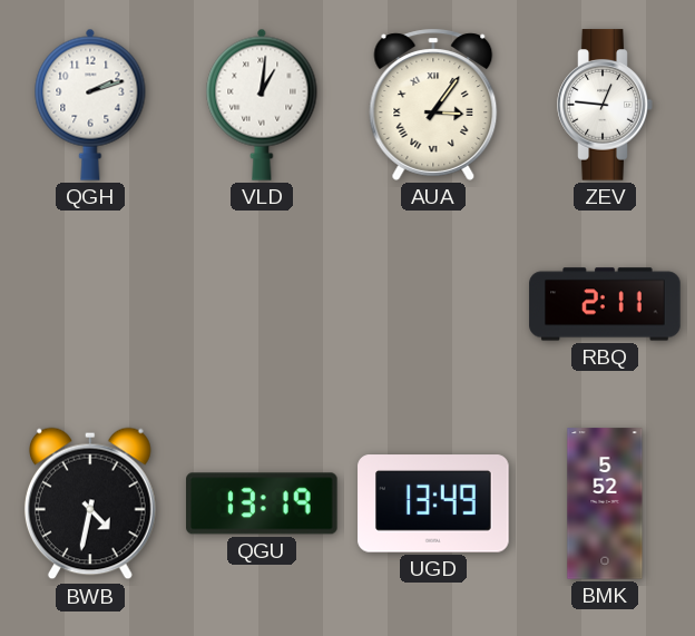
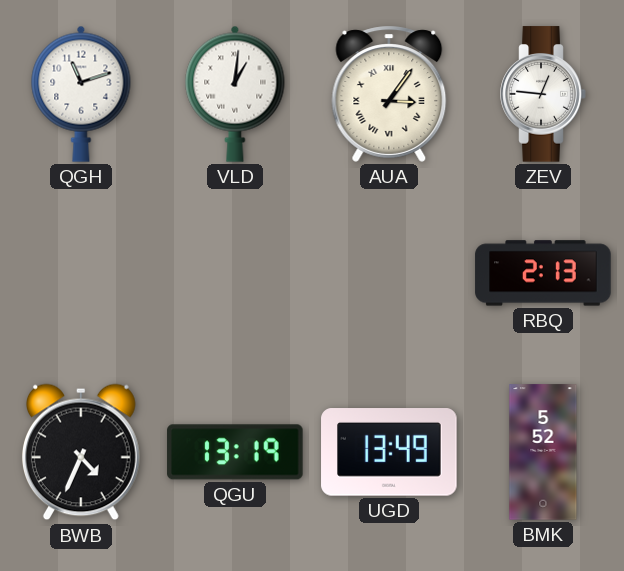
QGH: 2:12 -> 11:12 (81, 94)
RBQ: 2:11 -> 2:13 (543, 273)
BWB: 4:32 -> 4:34 (81, 452)
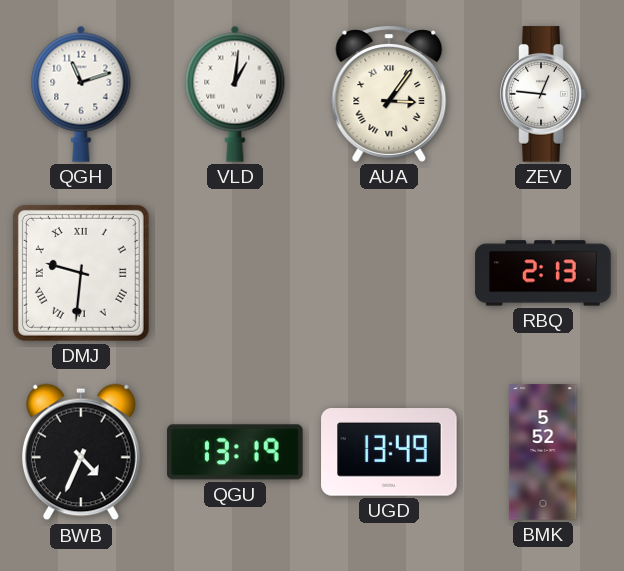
DMJ: none -> 9:31 (81, 273)
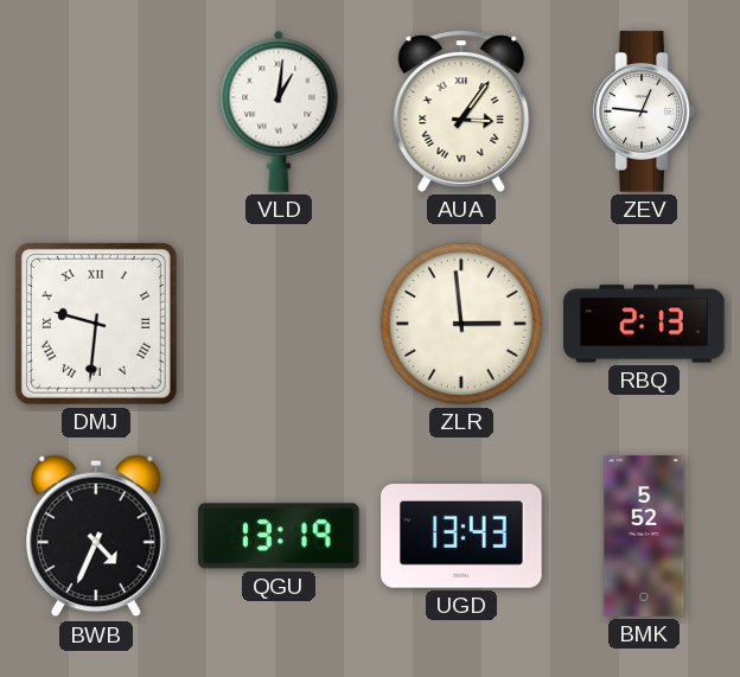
QGH: 11:12 -> none (81, 94)
ZLR: none -> 2:59 (461, 324)
UGD: 13:49 -> 13:43 (461, 536)
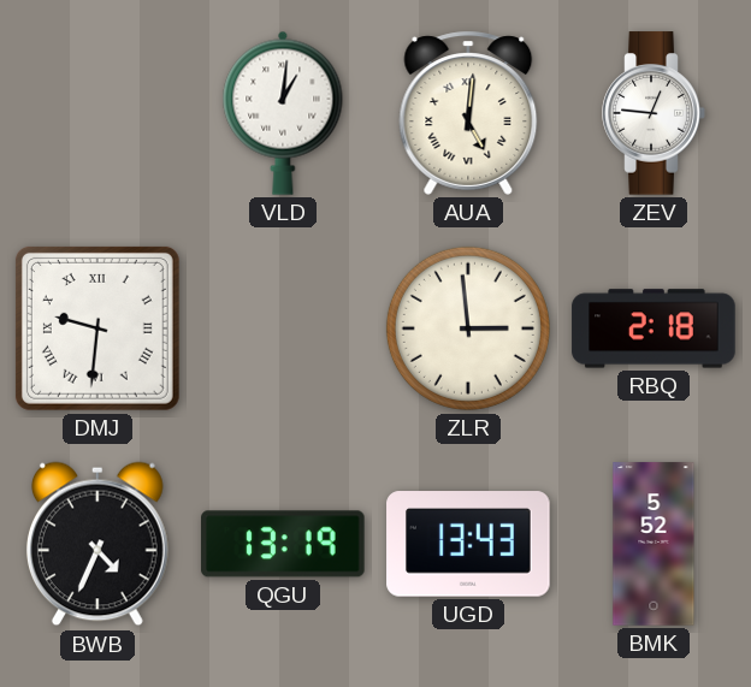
AUA: 3:06 -> 5:01 (468, 113)
RBQ: 2:13 -> 2:18 (654, 328)
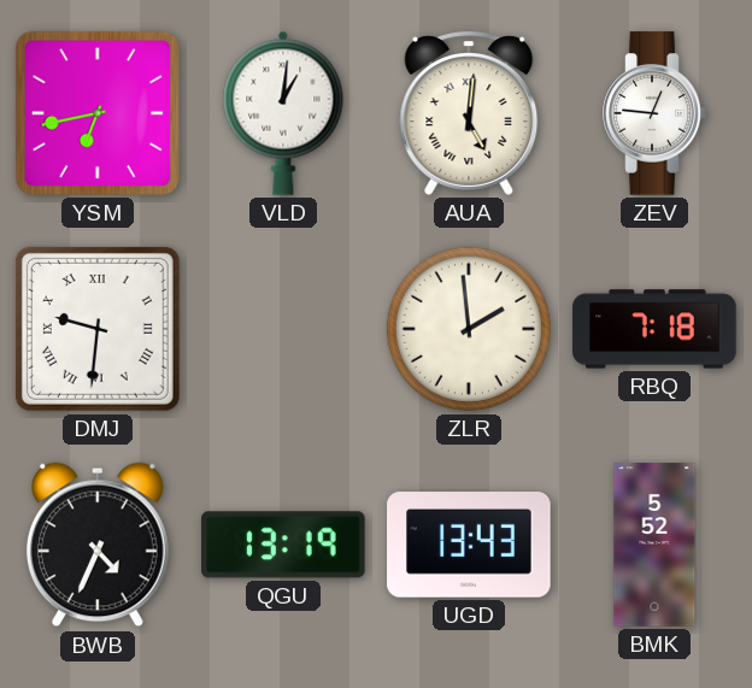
YSM: none -> 6:43 (98, 113)
ZLR: 2:59 -> 1:59 (469, 329)
RBQ: 2:18 -> 7:18 (654, 329)
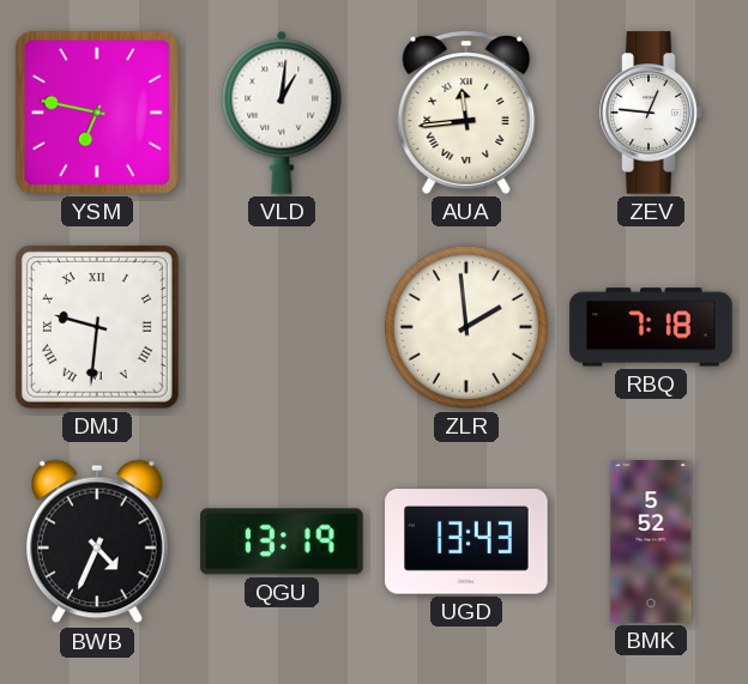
YSM: 6:43 -> 6:47 (97, 113)
AUA: 5:01 -> 11:44 (466, 113)
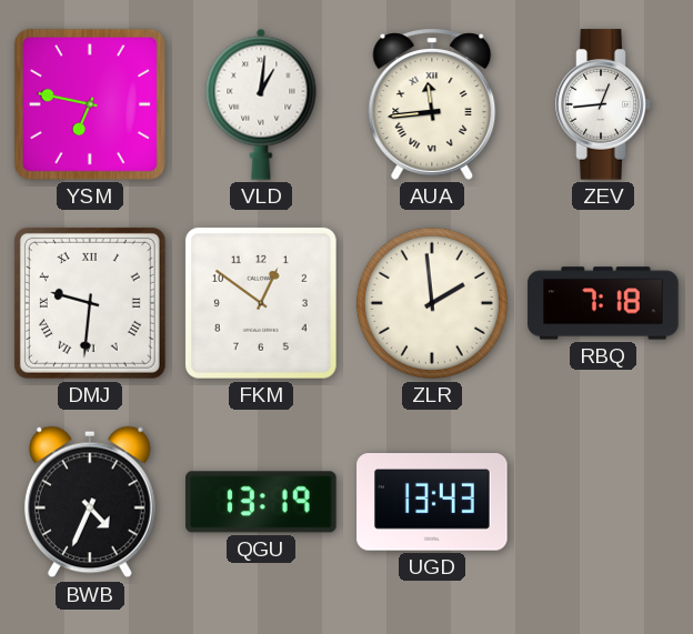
ZEV: 12:46 -> 12:44 (603, 104)
FKM: none -> 12:51 (261, 303)
BMK: 5:52 -> none (651, 541)
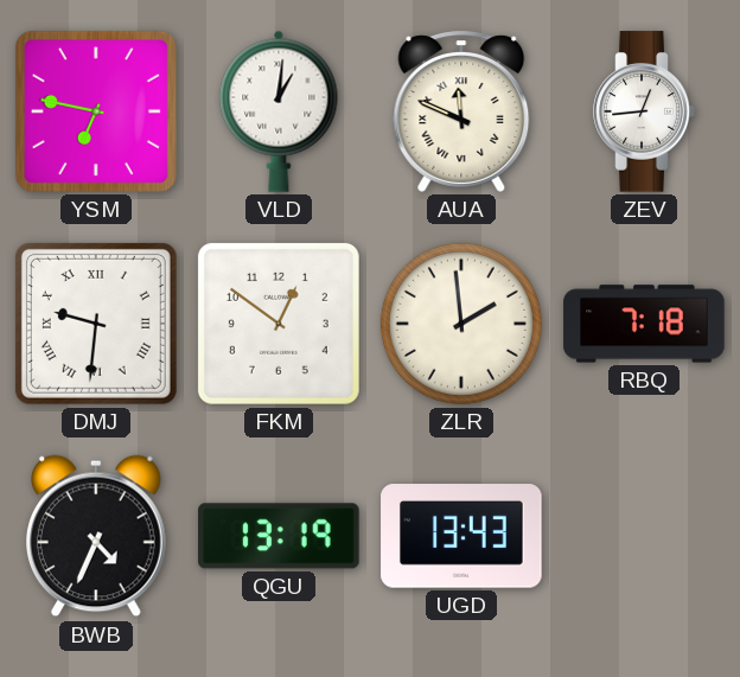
AUA: 11:44 -> 11:49 (461, 111)
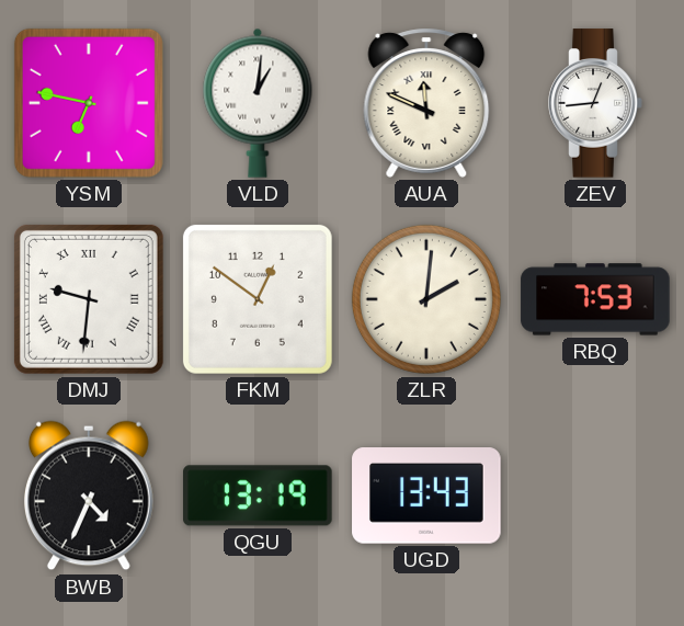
ZLR: 1:59 -> 2:01 (426, 299)
RBQ: 7:18 -> 7:53 (595, 299)
